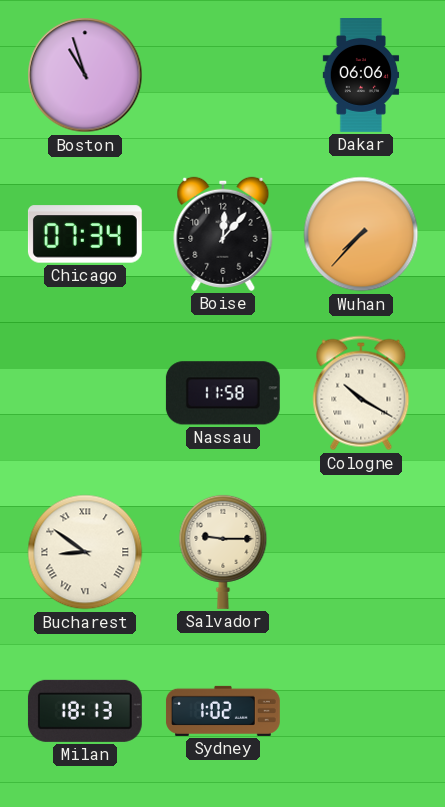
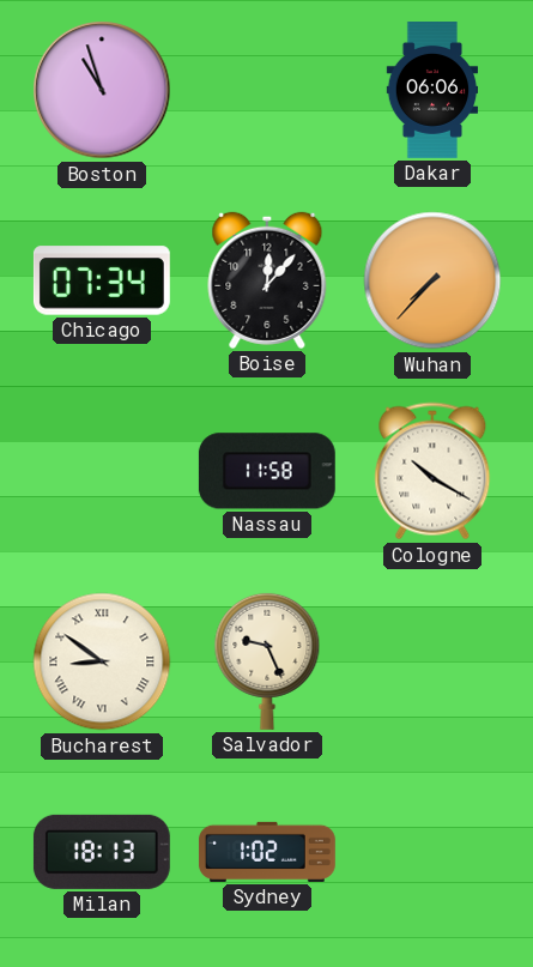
Salvador: 9:15 -> 9:26 (267, 661)
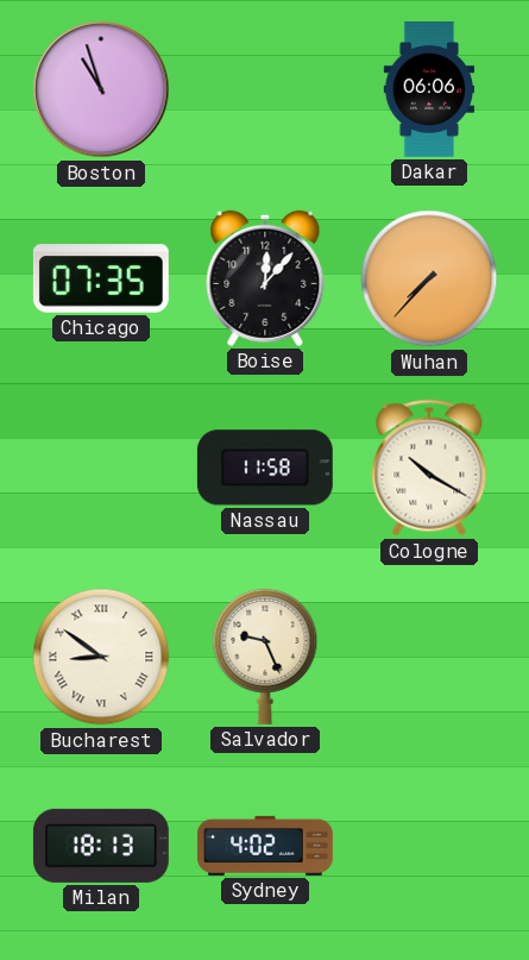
Chicago: 07:34 -> 07:35 (101, 278)
Sydney: 1:02 -> 4:02 (265, 846)
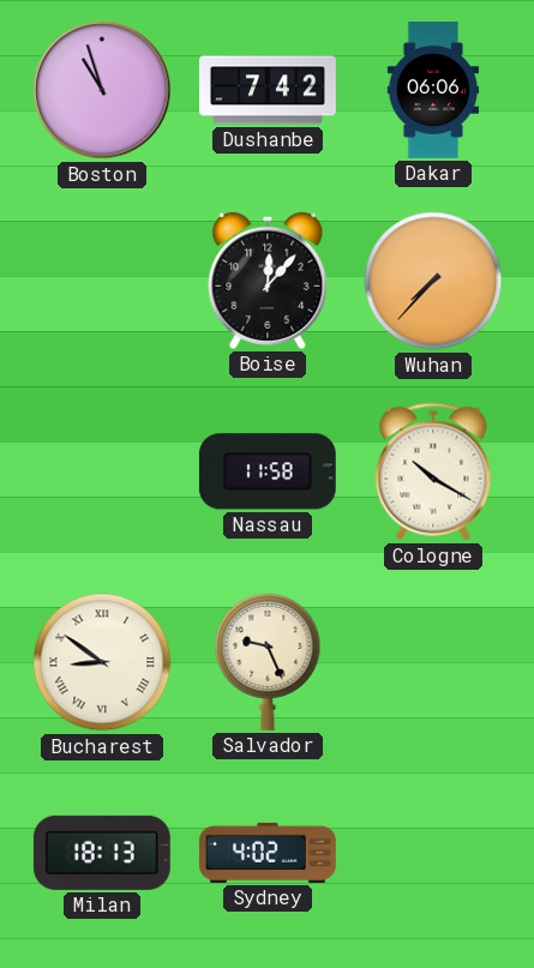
Dushanbe: none -> 7:42 (269, 90)
Chicago: 07:35 -> none (101, 278)
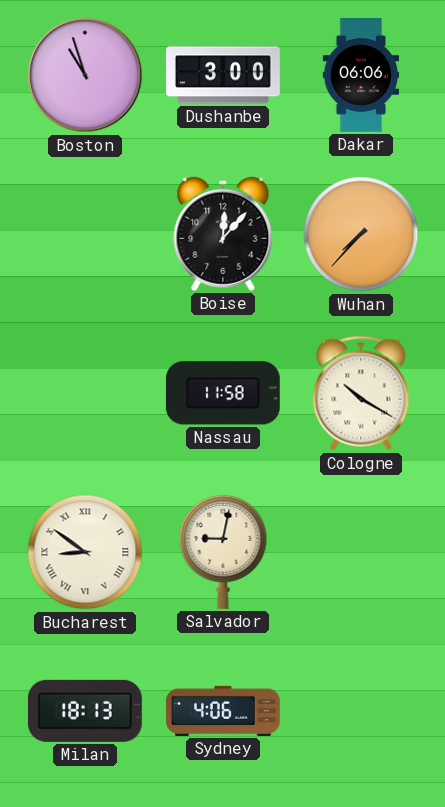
Dushanbe: 7:42 -> 3:00 (224, 75)
Salvador: 9:26 -> 9:02 (223, 552)
Sydney: 4:02 -> 4:06 (223, 711)
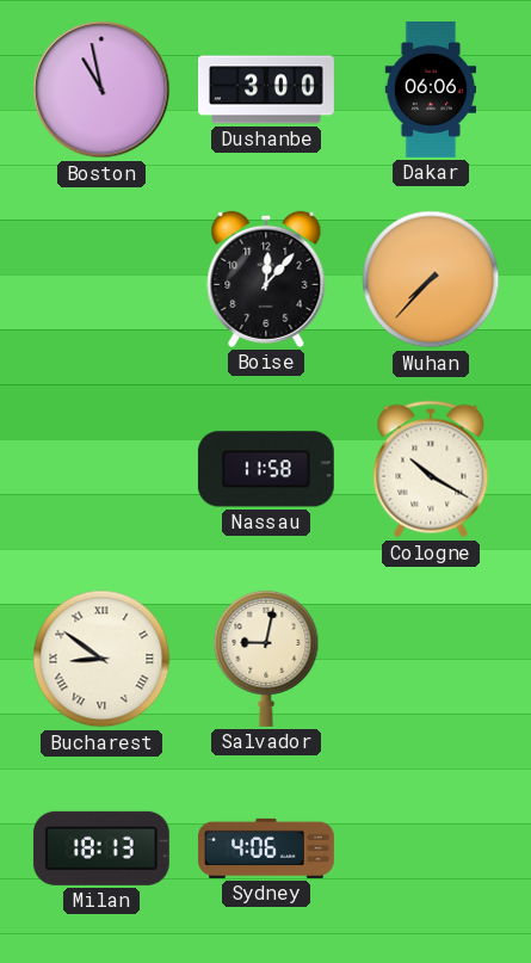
Boston: 10:57 -> 10:58 (101, 89)
